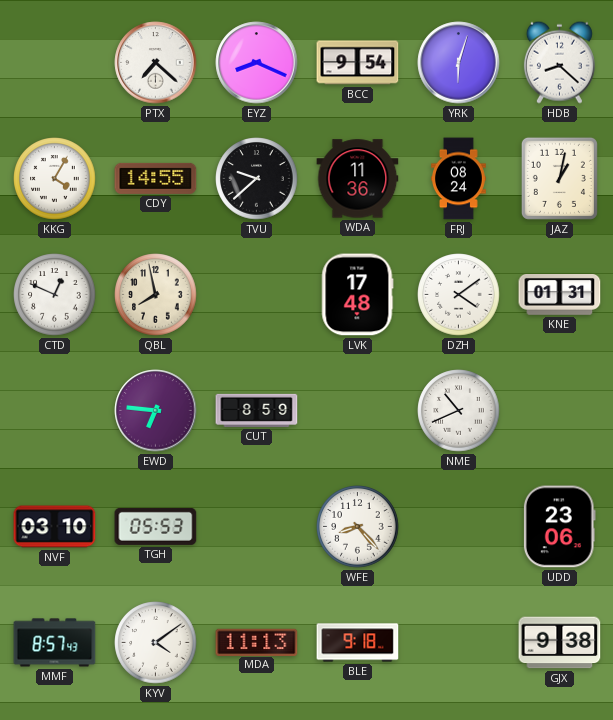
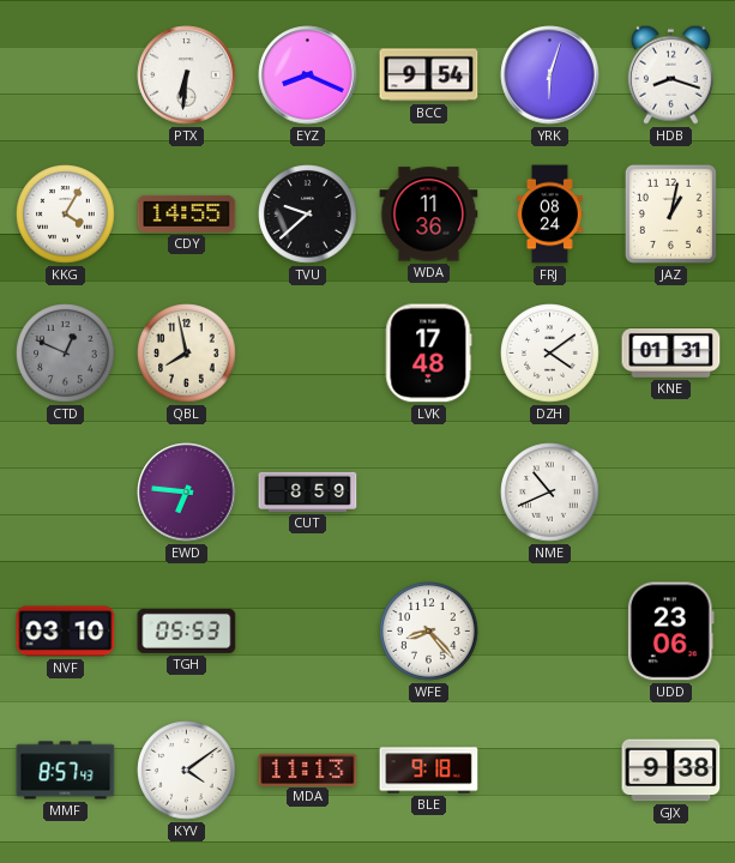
PTX: 7:22 -> 6:31 (187, 76)
HDB: 8:22 -> 8:18 (670, 74)
CTD dial: white -> grey (66, 354)
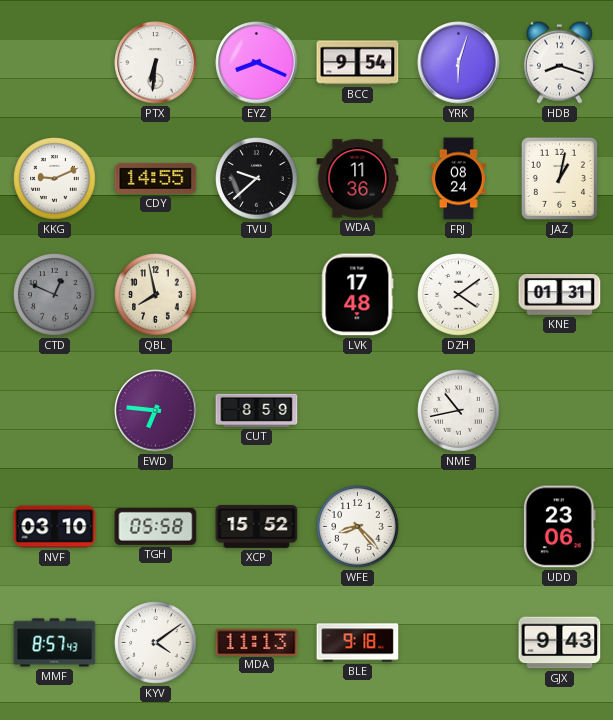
KKG: 4:05 -> 9:11 (55, 179)
NME: 10:41 -> 10:43 (459, 411)
TGH: 05:53 -> 05:58 (156, 526)
XCP: none -> 15:52 (257, 526)
GJX: 9:38 -> 9:43 (560, 643)
